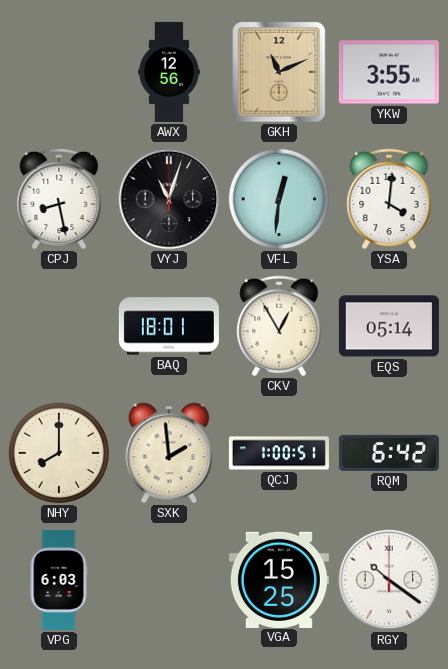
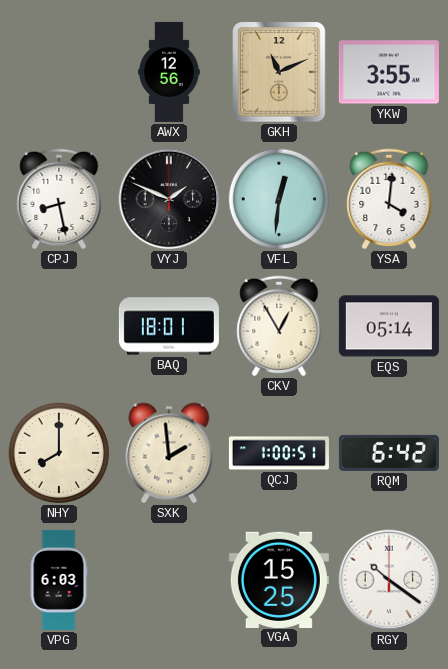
VYJ: 11:03 -> 1:49 (169, 199)
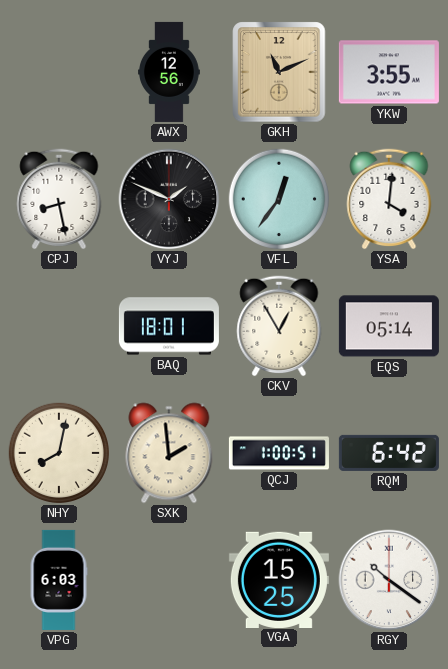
VFL: 12:31 -> 12:36 (279, 199)
NHY: 8:00 -> 8:02 (59, 453)
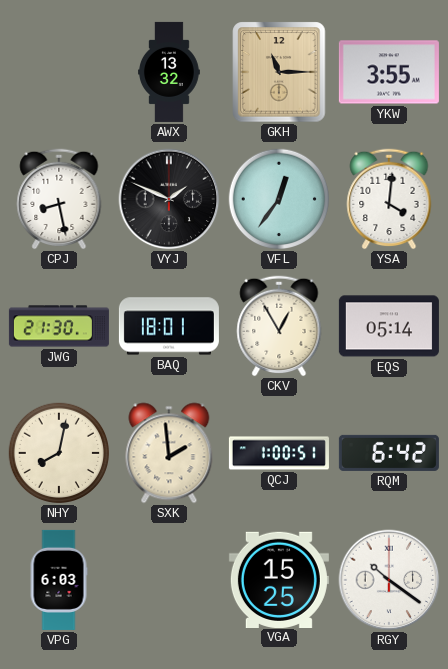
AWX: 12:56 -> 13:32 (170, 72)
GKH: 11:11 -> 11:15 (279, 72)
JWG: none -> 21:30 (59, 326)
